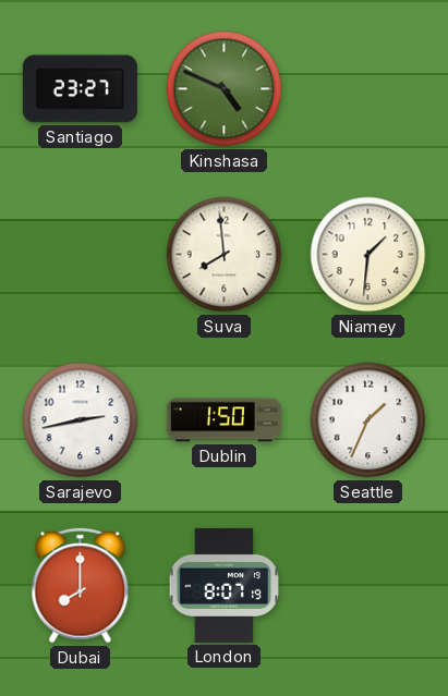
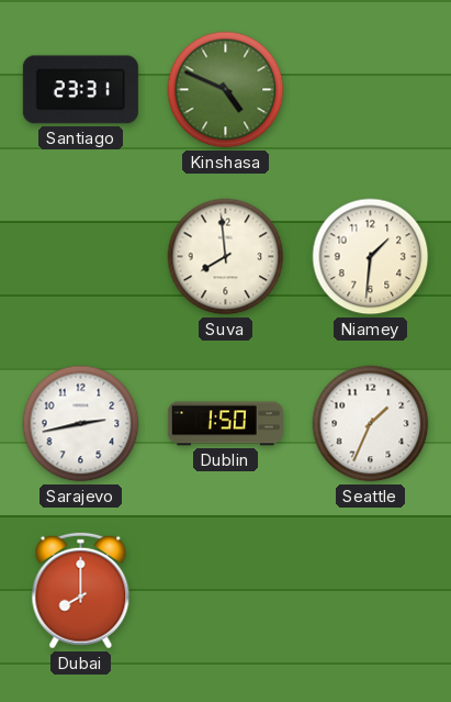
Santiago: 23:27 -> 23:31 (80, 90)
London: 8:07 -> none (225, 585)
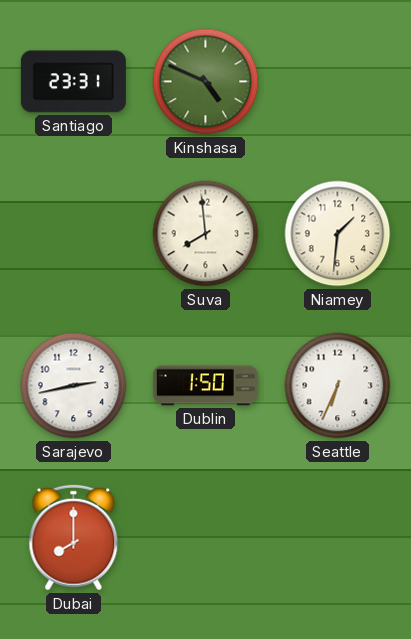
Seattle: 1:34 -> 6:34 (338, 386)
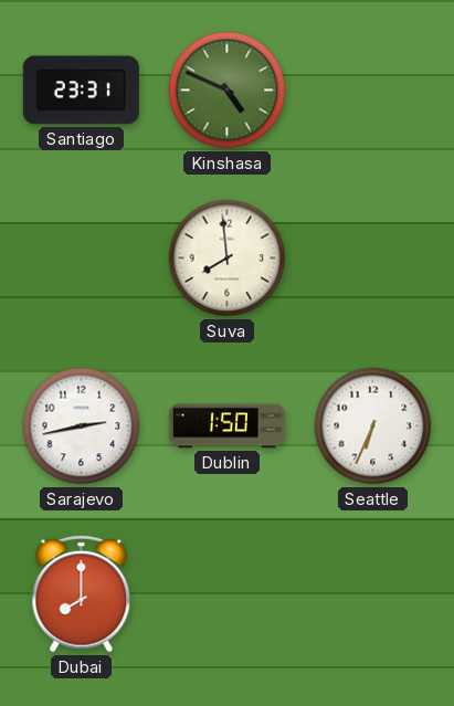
Niamey: 1:31 -> none (338, 234)
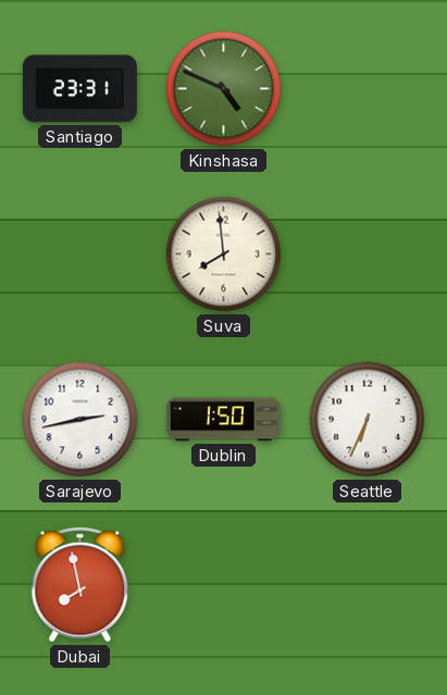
Dubai: 8:00 -> 7:58 (80, 585)
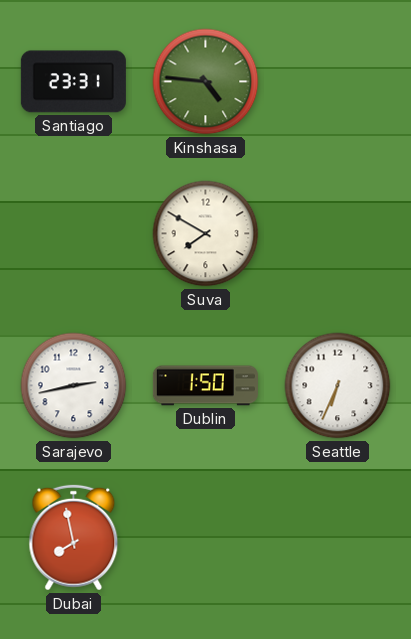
Kinshasa: 4:49 -> 4:46 (206, 82)
Suva: 7:59 -> 7:50 (206, 234)
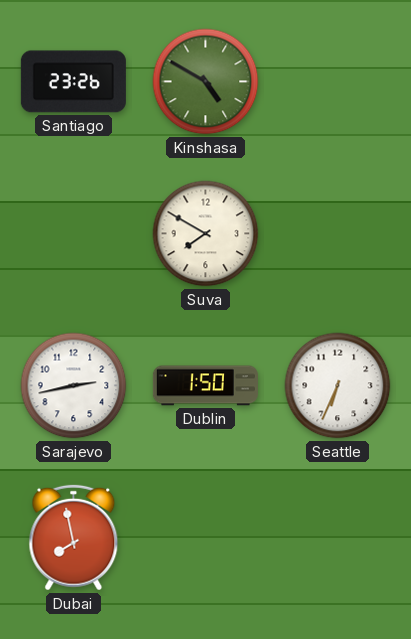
Santiago: 23:31 -> 23:26 (73, 82)
Kinshasa: 4:46 -> 4:50 (206, 82)
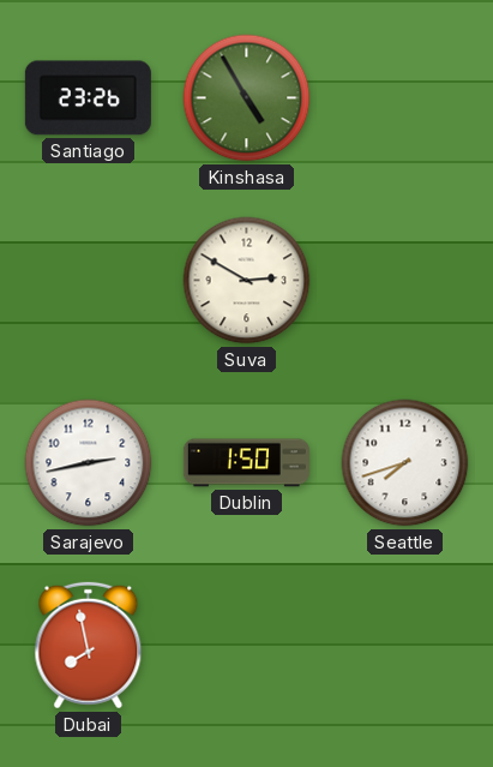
Kinshasa: 4:50 -> 4:55 (247, 98)
Suva: 7:50 -> 2:50 (247, 281)
Seattle: 6:34 -> 7:42 (405, 463)
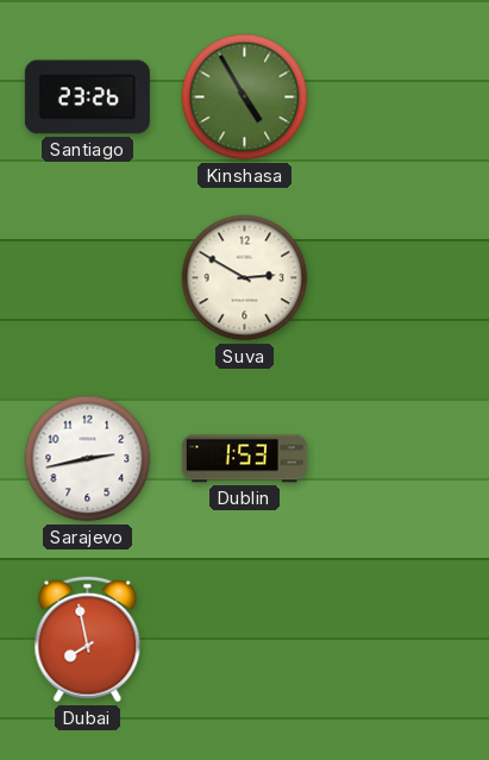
Dublin: 1:50 -> 1:53 (244, 459)
Seattle: 7:42 -> none (405, 463)
